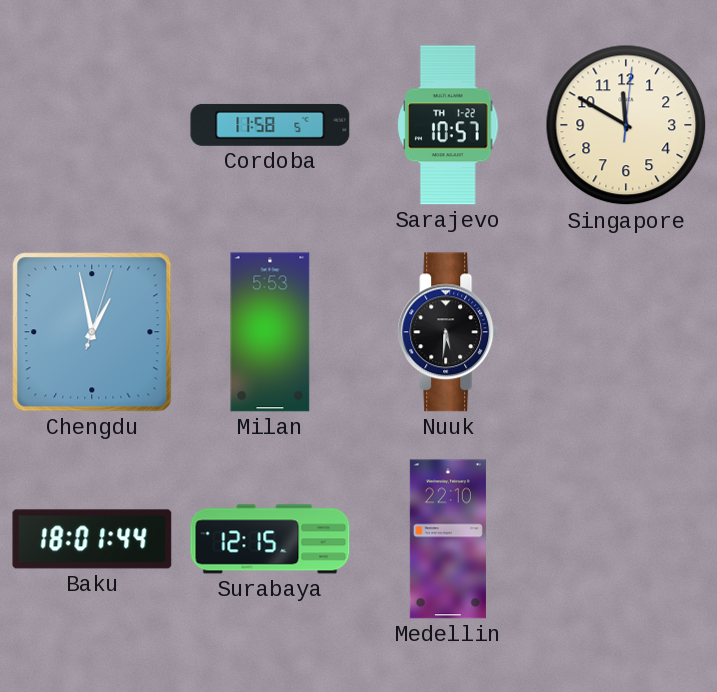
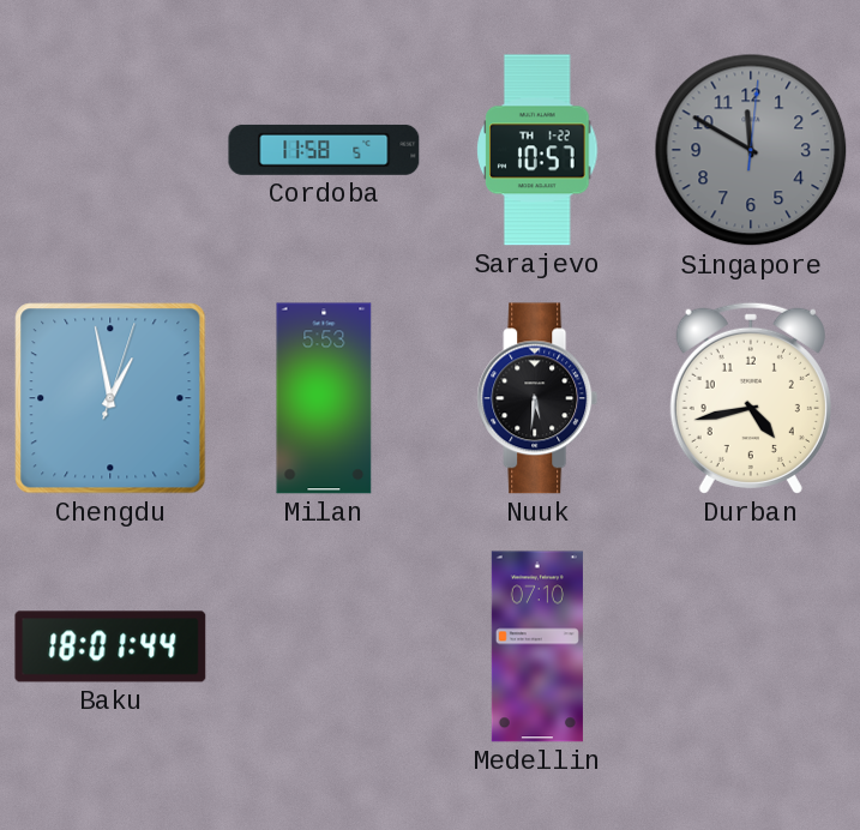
Singapore dial: cream -> grey (751, 150)
Durban: none -> 4:43 (751, 398)
Surabaya: 12:15 -> none (270, 539)
Medellin: 22:10 -> 07:10 (537, 646)
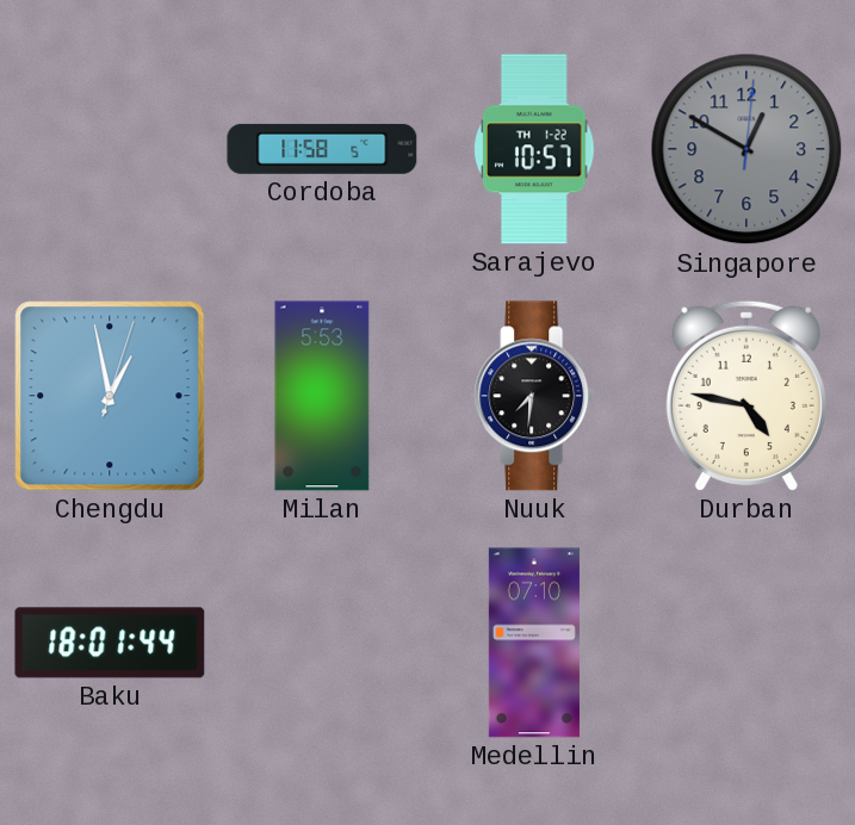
Singapore: 11:50 -> 12:50 (746, 149)
Nuuk: 5:31 -> 7:31 (534, 396)
Durban: 4:43 -> 4:47 (746, 396)
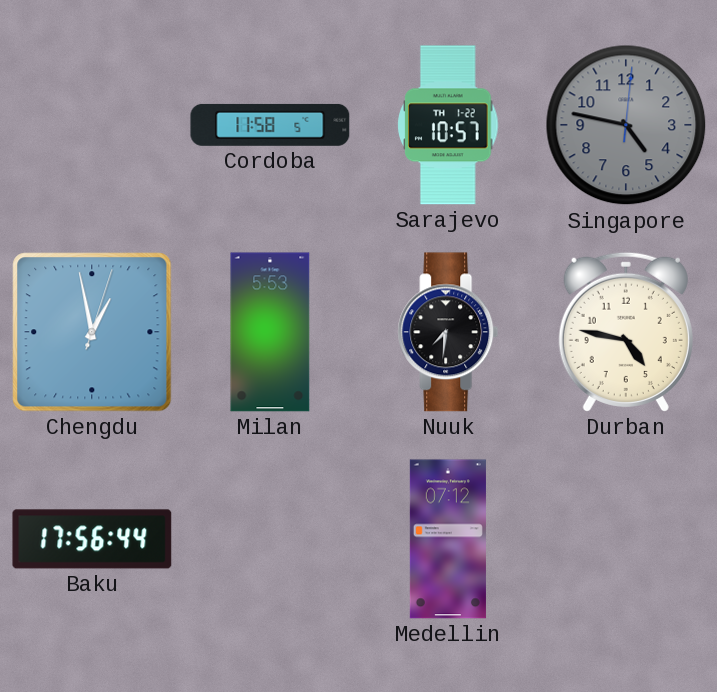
Singapore: 12:50 -> 4:47 (626, 125)
Baku: 18:01 -> 17:56 (92, 539)
Medellin: 07:10 -> 07:12 (448, 539)
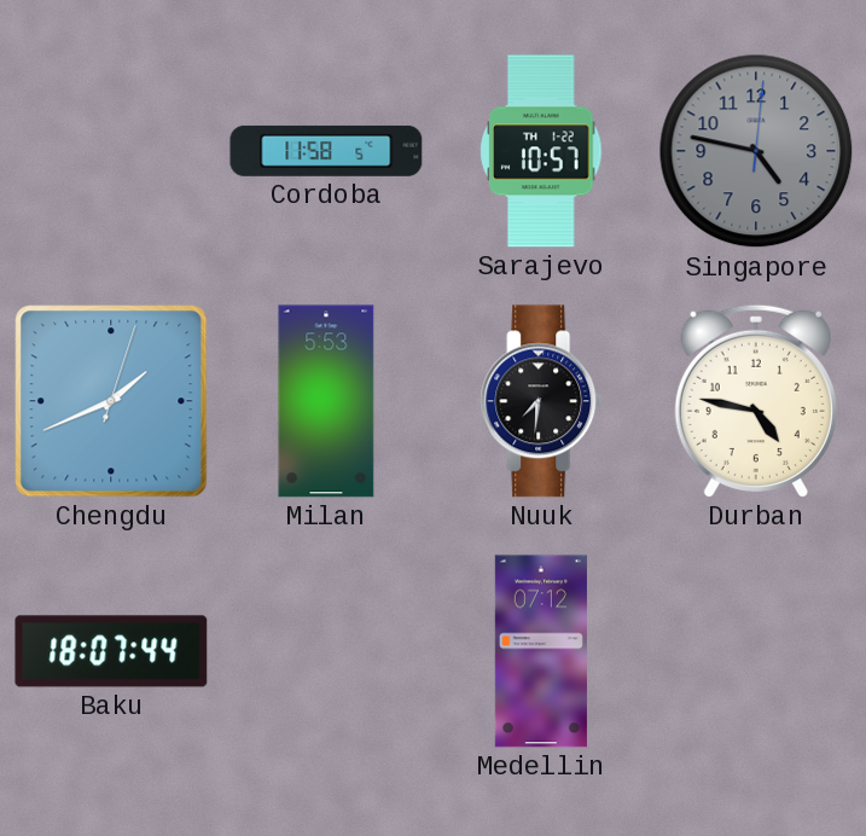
Chengdu: 12:58 -> 1:41 (111, 401)
Baku: 17:56 -> 18:07 (111, 651)
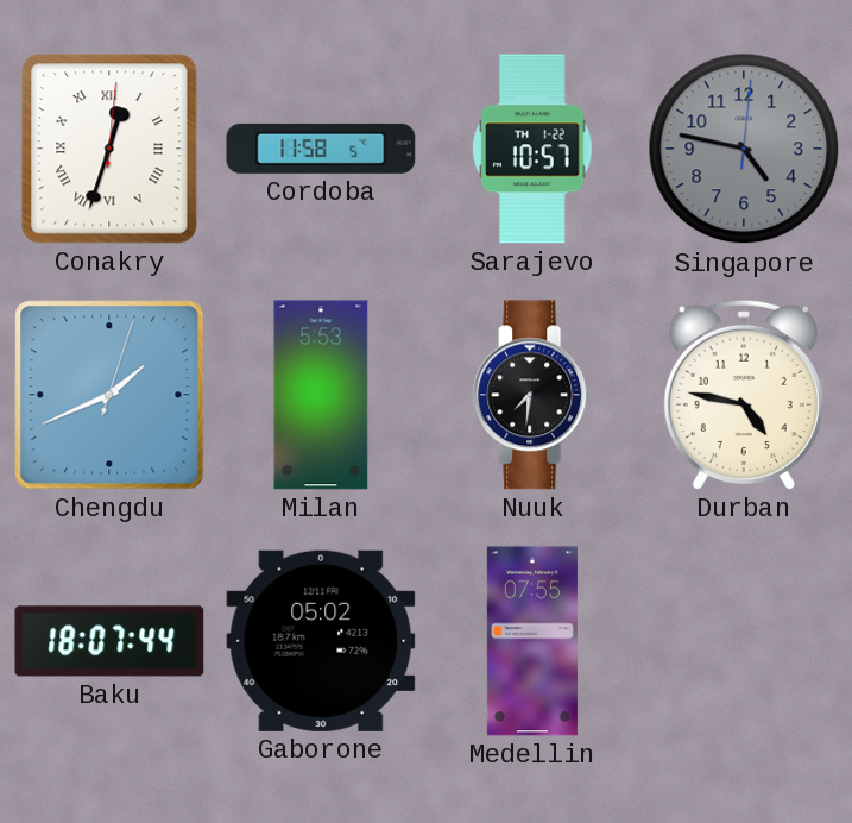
Conakry: none -> 12:33 (109, 149)
Gaborone: none -> 05:02 (321, 641)
Medellin: 07:12 -> 07:55 (532, 641)
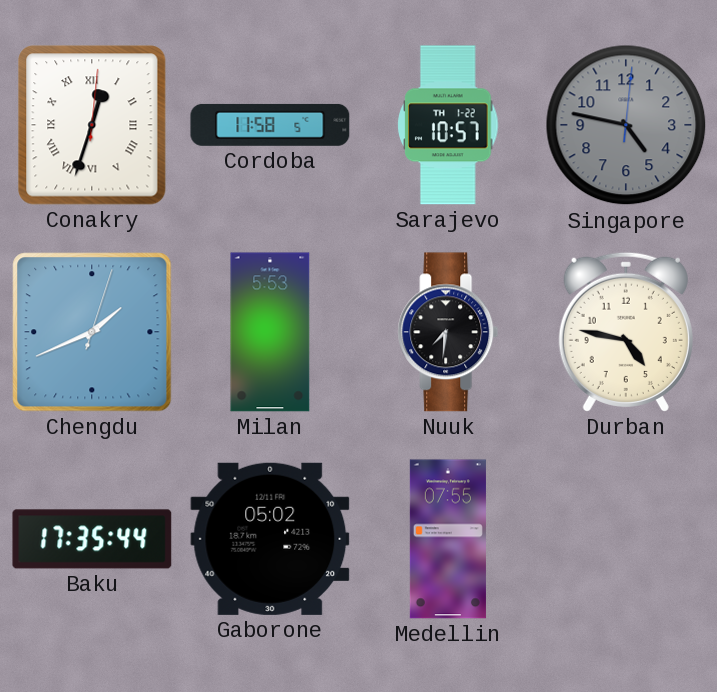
Baku: 18:07 -> 17:35 (92, 539)
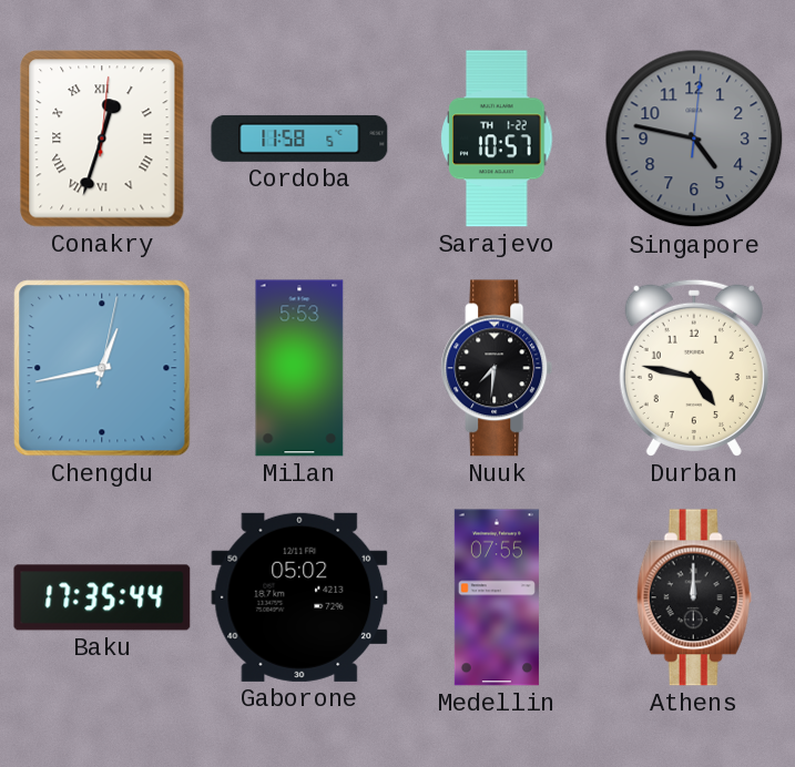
Chengdu: 1:41 -> 12:43 (102, 368)
Athens: none -> 12:00 (694, 597)
